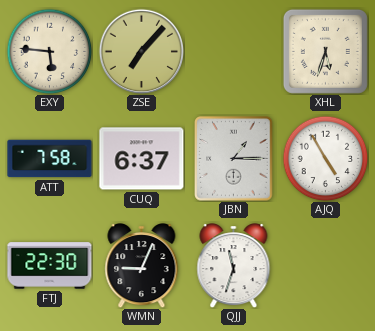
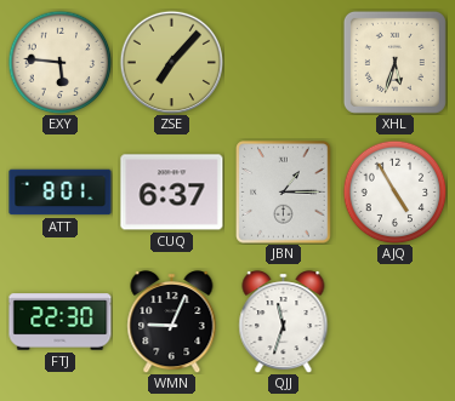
ATT: 7:58 -> 8:01 (61, 193)
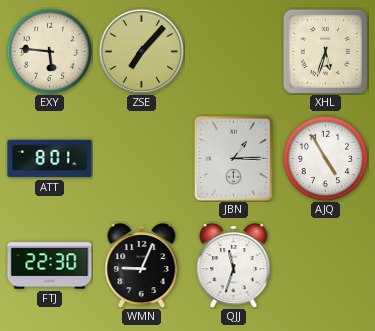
CUQ: 6:37 -> none (172, 193)
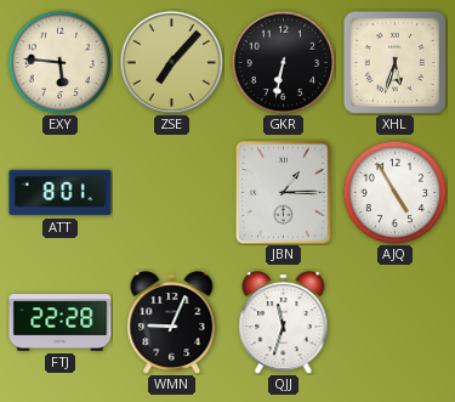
GKR: none -> 6:32 (283, 62)
FTJ: 22:30 -> 22:28 (61, 323)
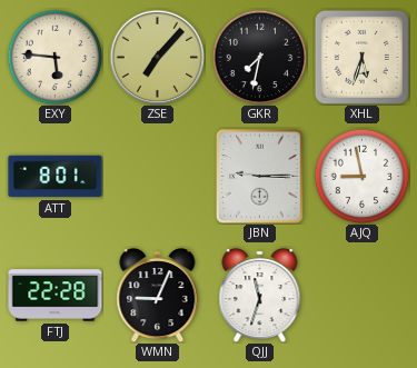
GKR: 6:32 -> 7:32 (259, 57)
JBN: 1:15 -> 9:15 (260, 177)
AJQ: 4:55 -> 8:58 (361, 176)
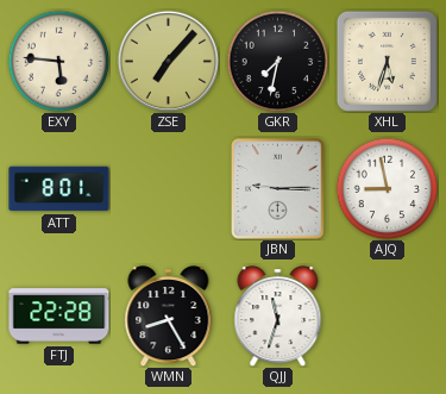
WMN: 9:04 -> 8:25 (169, 317)
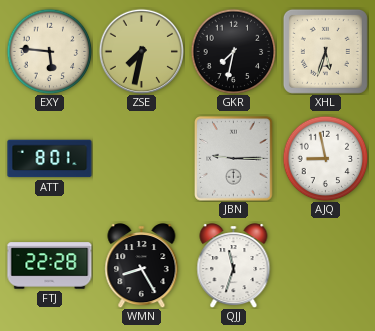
ZSE: 7:07 -> 7:32 (141, 51)
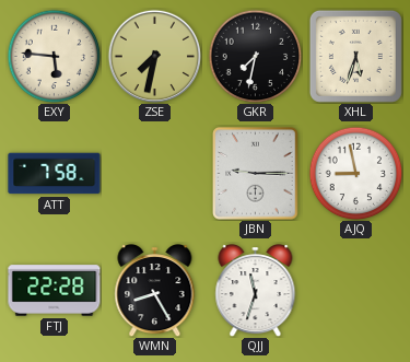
ATT: 8:01 -> 7:58 (55, 174)
